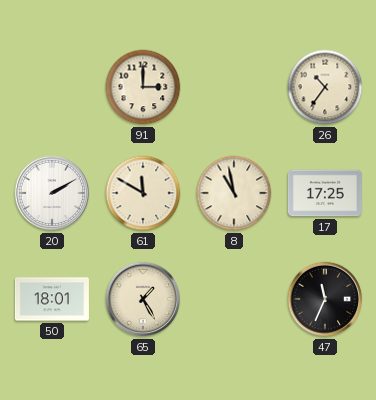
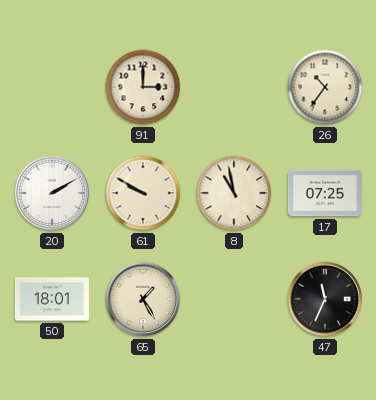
61: 11:50 -> 9:50 (143, 193)
17: 17:25 -> 07:25 (325, 193)
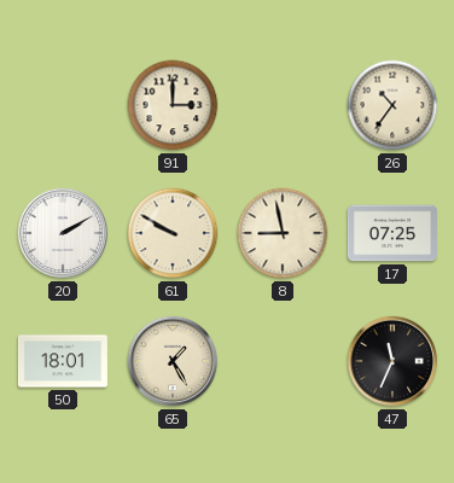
8: 10:58 -> 8:58 (283, 233)
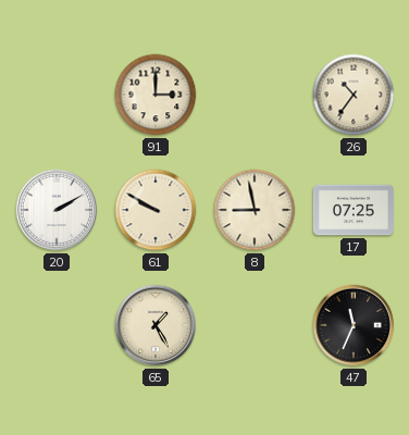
50: 18:01 -> none (63, 361)
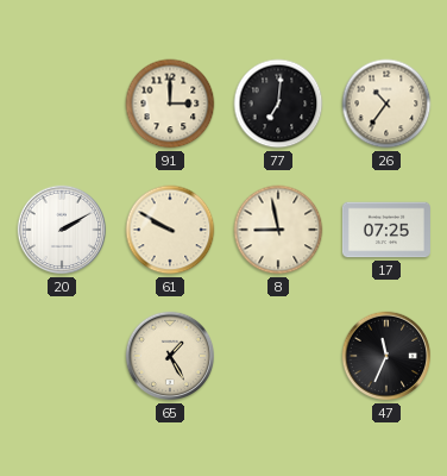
77: none -> 7:01 (278, 104)
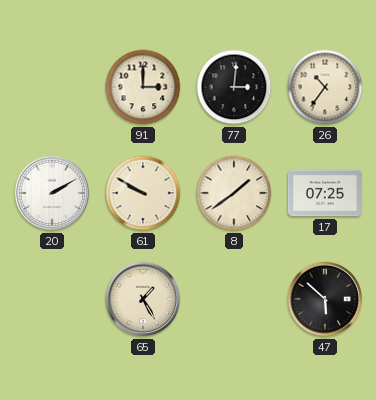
77: 7:01 -> 3:01 (234, 87)
8: 8:58 -> 1:39 (234, 193)
47: 11:34 -> 5:52 (325, 299)
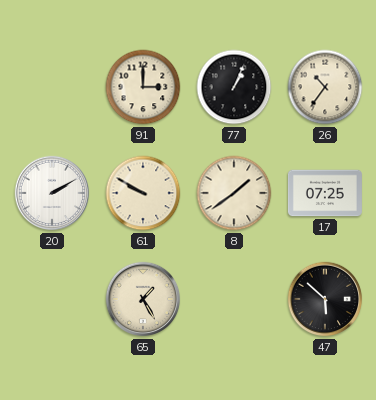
77: 3:01 -> 1:04 (234, 87)
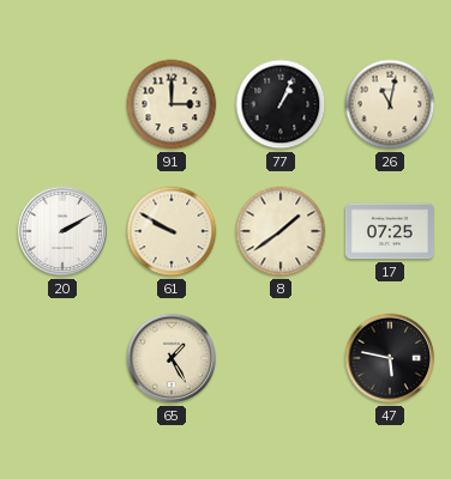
26: 10:36 -> 11:02 (390, 104)
47: 5:52 -> 5:47 (390, 358)
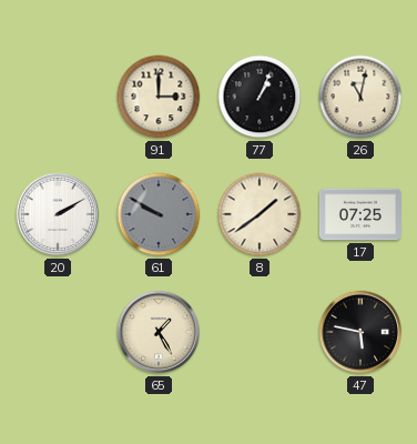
61 dial: cream -> grey (159, 214)
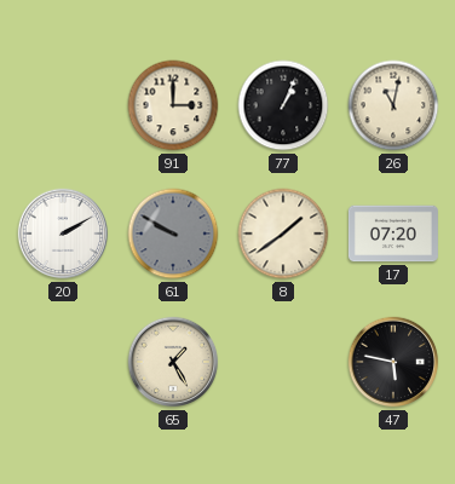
17: 07:25 -> 07:20 (393, 234)
